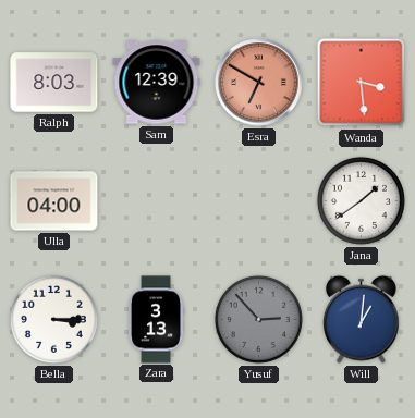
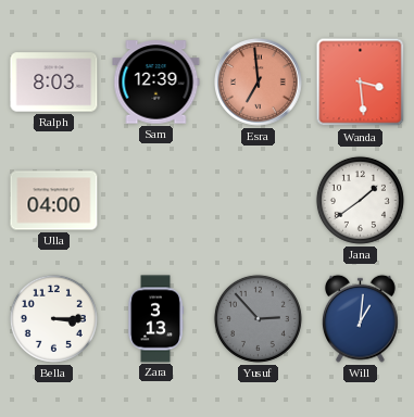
Esra: 6:50 -> 6:59 (259, 83)
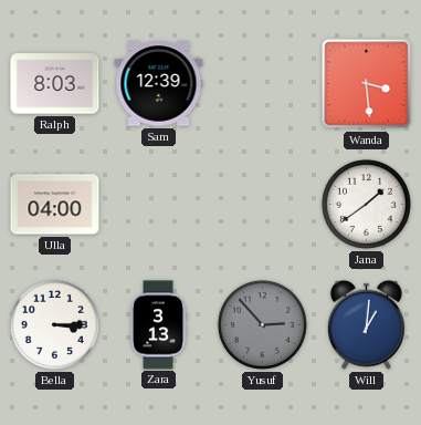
Esra: 6:59 -> none (259, 83)
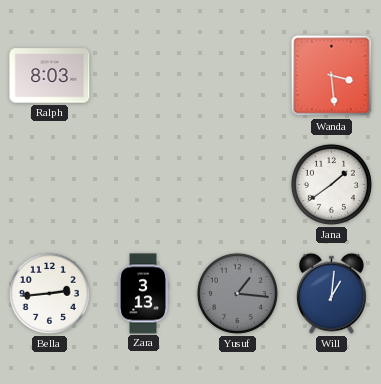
Sam: 12:39 -> none (159, 84)
Ulla: 04:00 -> none (55, 205)
Bella: 3:15 -> 2:44 (49, 293)
Yusuf: 2:53 -> 1:16 (237, 293)
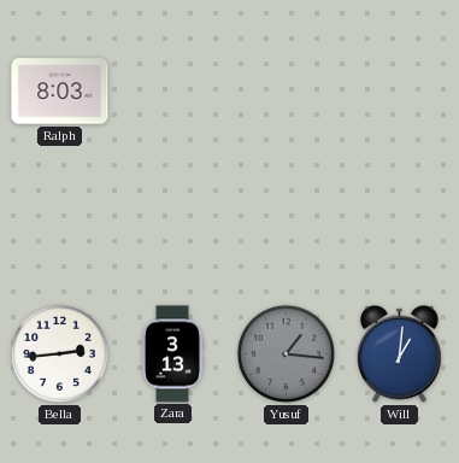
Wanda: 3:29 -> none (332, 76)
Jana: 1:39 -> none (331, 184)
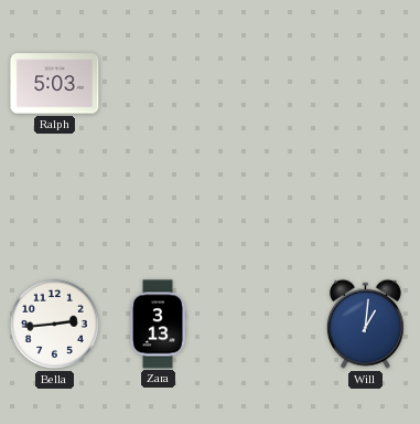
Ralph: 8:03 -> 5:03 (55, 84)
Yusuf: 1:16 -> none (286, 353)
